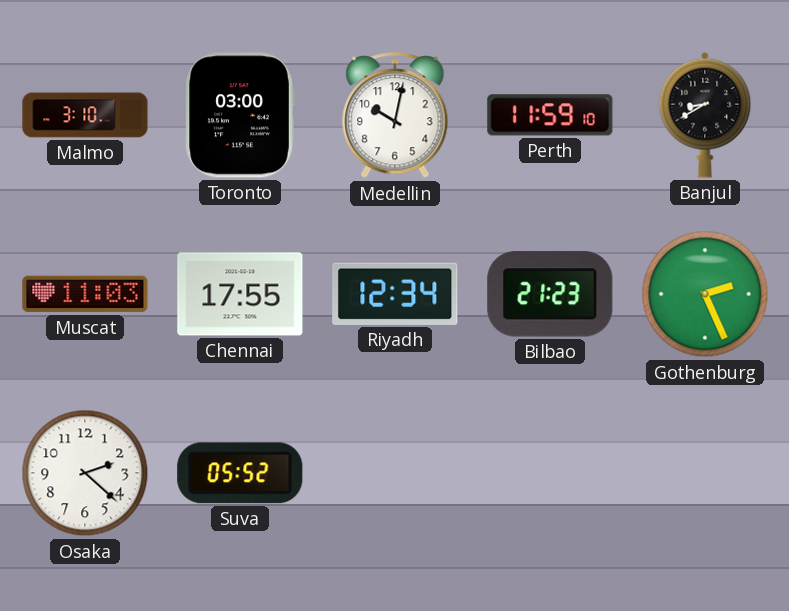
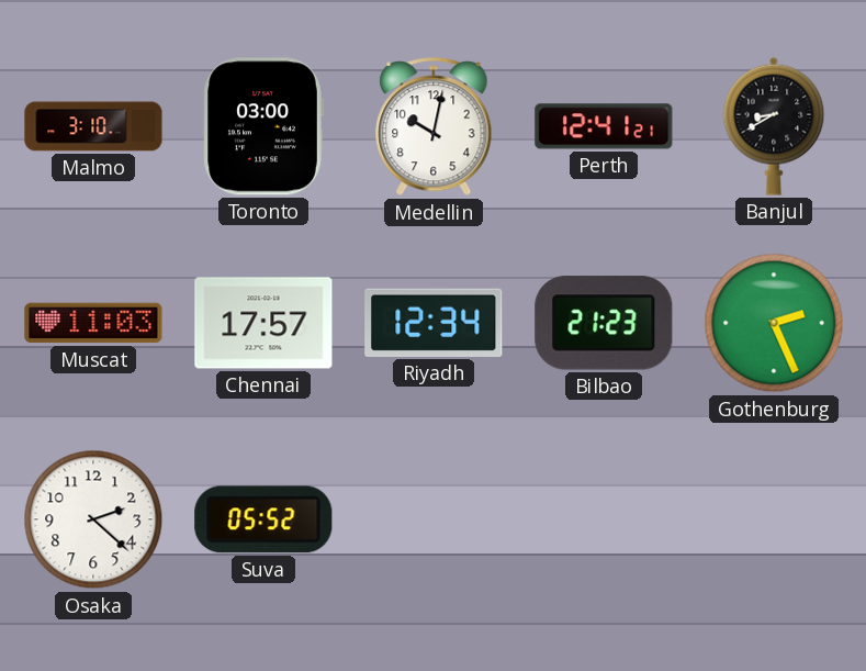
Perth: 11:59 -> 12:41 (604, 126)
Chennai: 17:55 -> 17:57 (263, 323)
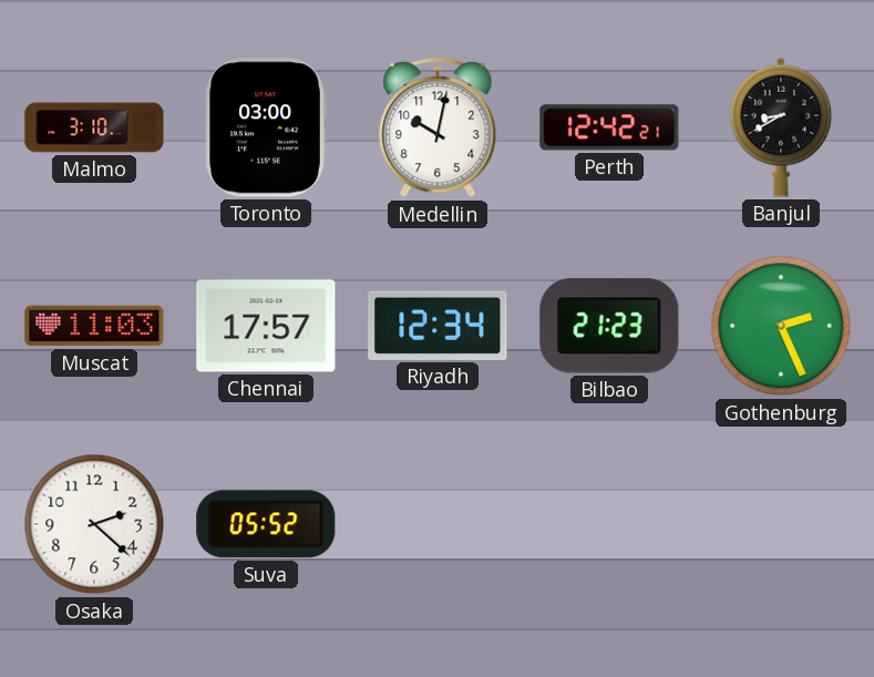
Perth: 12:41 -> 12:42 (609, 127)
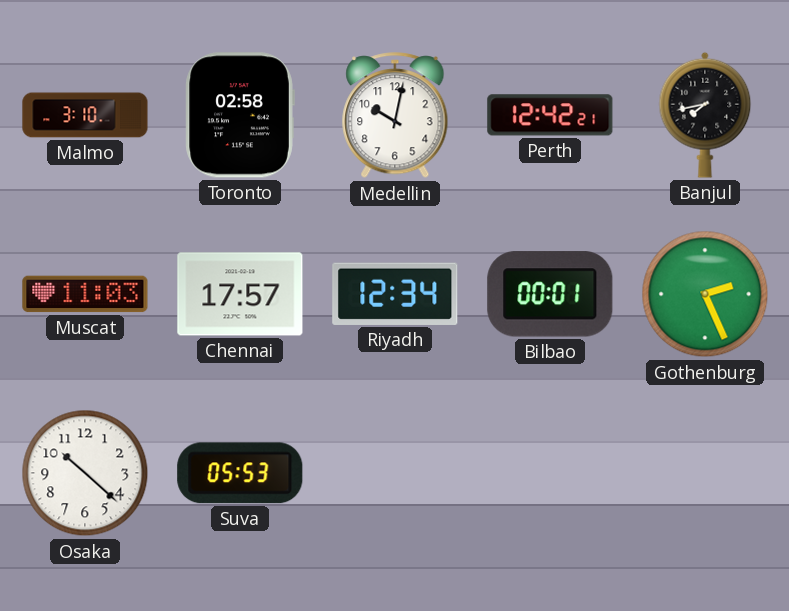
Toronto: 03:00 -> 02:58 (240, 115)
Banjul: 8:40 -> 7:43 (705, 115)
Bilbao: 21:23 -> 00:01 (550, 294)
Osaka: 2:22 -> 10:22 (85, 473)
Suva: 05:52 -> 05:53 (240, 473)
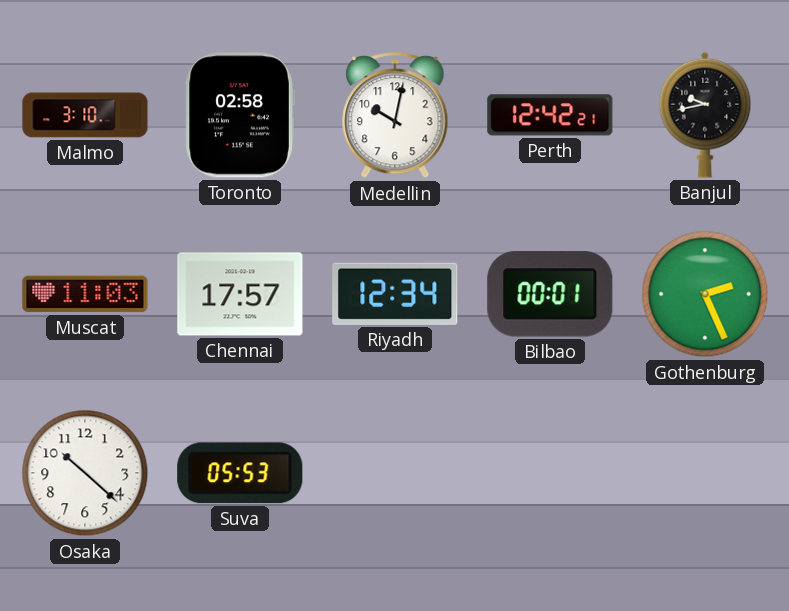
Banjul: 7:43 -> 9:43 (705, 115)
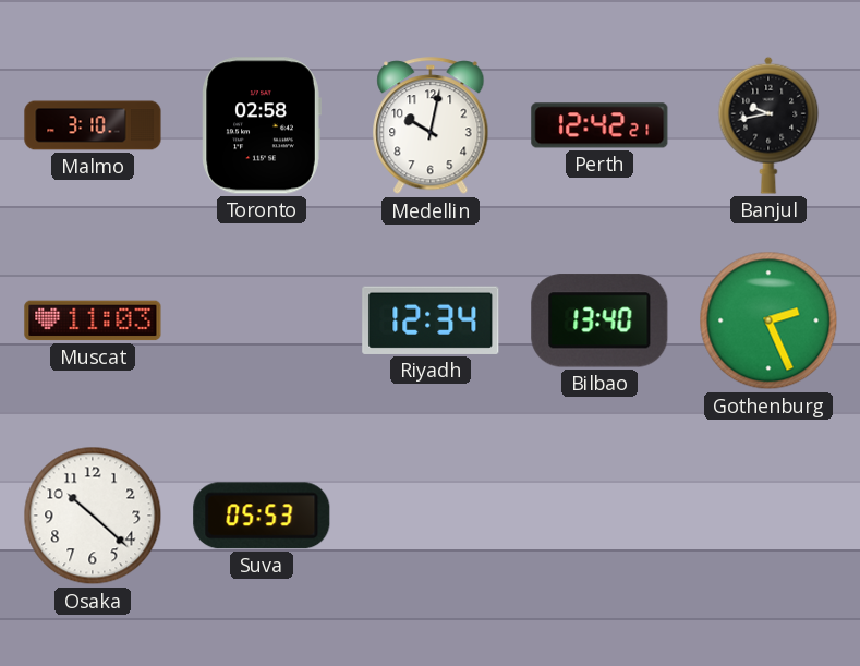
Chennai: 17:57 -> none (240, 294)
Bilbao: 00:01 -> 13:40 (599, 320)
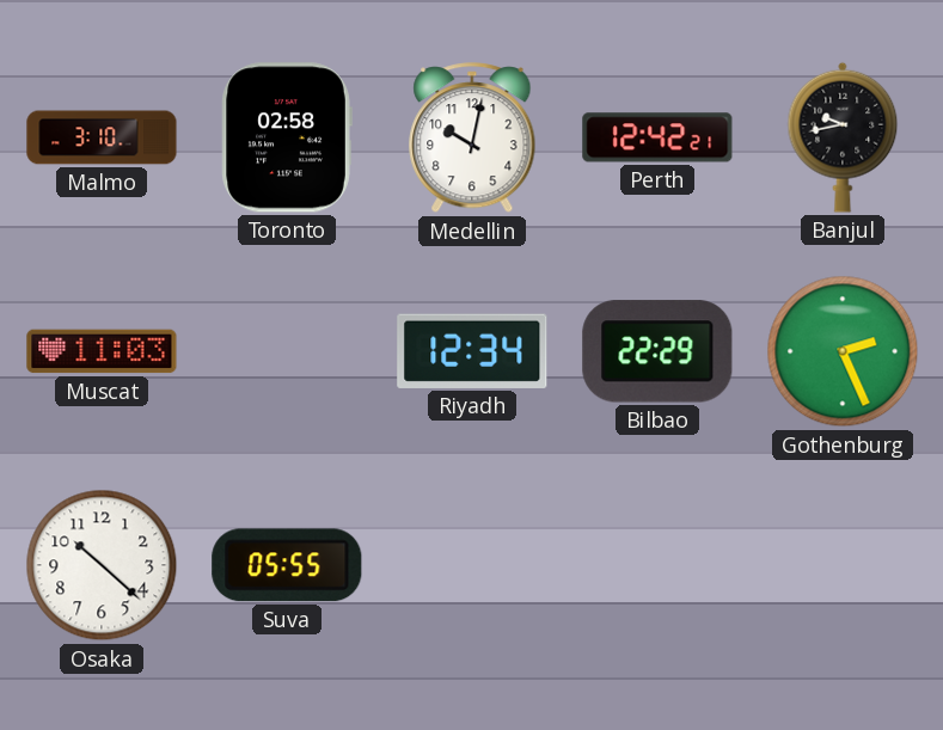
Bilbao: 13:40 -> 22:29 (657, 351)
Suva: 05:53 -> 05:55 (287, 565)
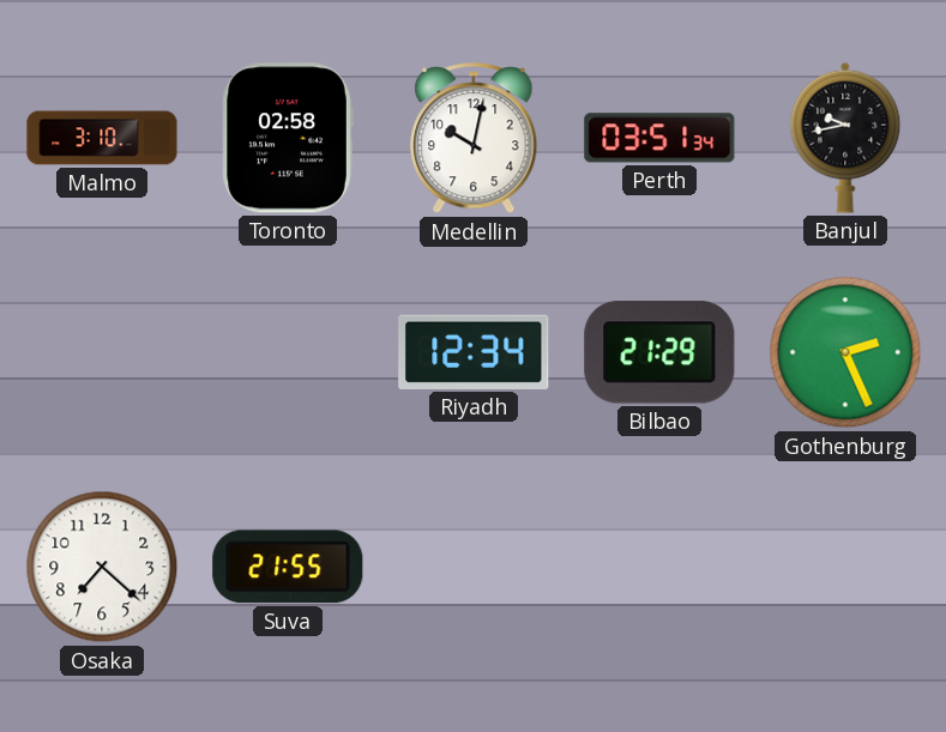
Perth: 12:42 -> 03:51 (659, 138)
Muscat: 11:03 -> none (102, 351)
Bilbao: 22:29 -> 21:29 (659, 352)
Osaka: 10:22 -> 7:22 (102, 567)
Suva: 05:55 -> 21:55 (288, 567)
